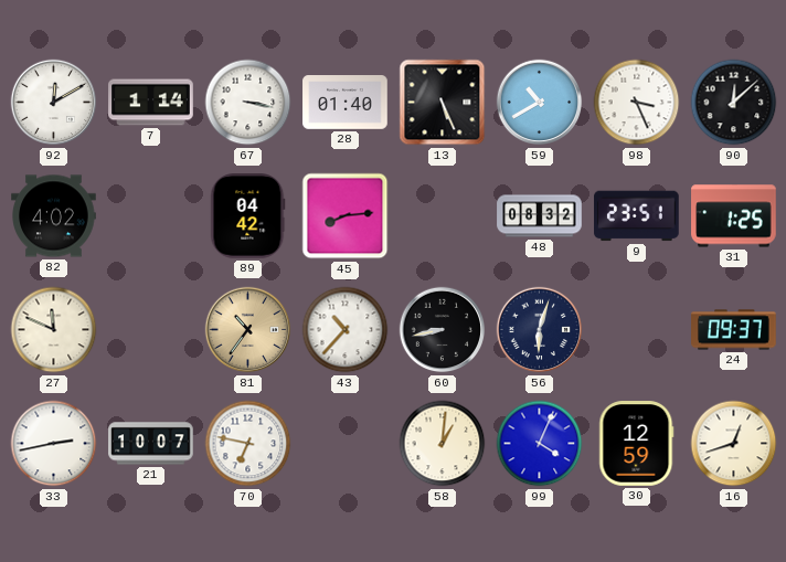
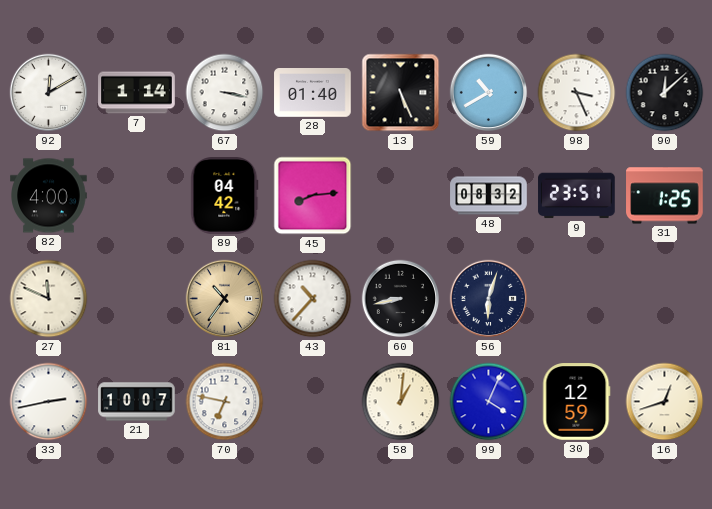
82: 4:02 -> 4:00 (49, 196)
24: 09:37 -> none (734, 330)
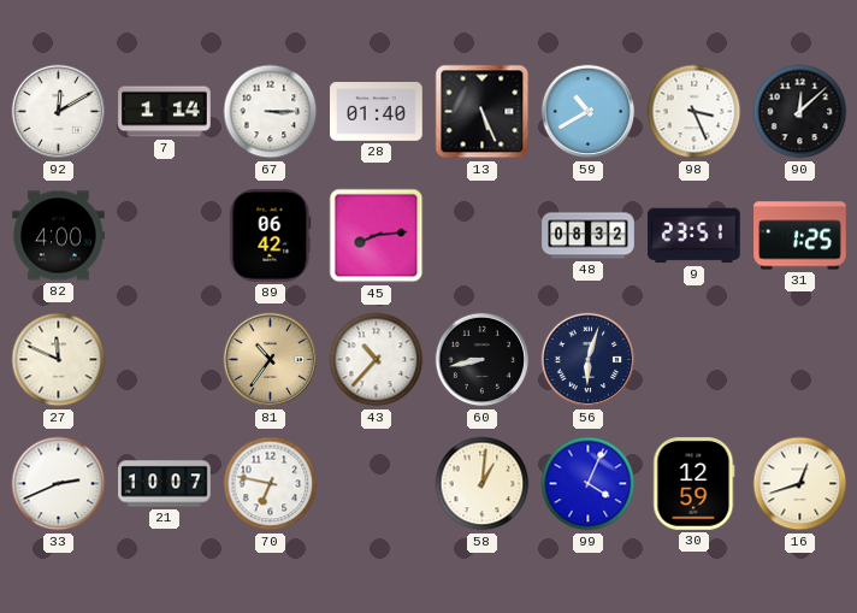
67: 3:17 -> 3:15 (271, 112)
89: 04:42 -> 06:42 (271, 236)
33: 2:43 -> 2:41 (59, 484)
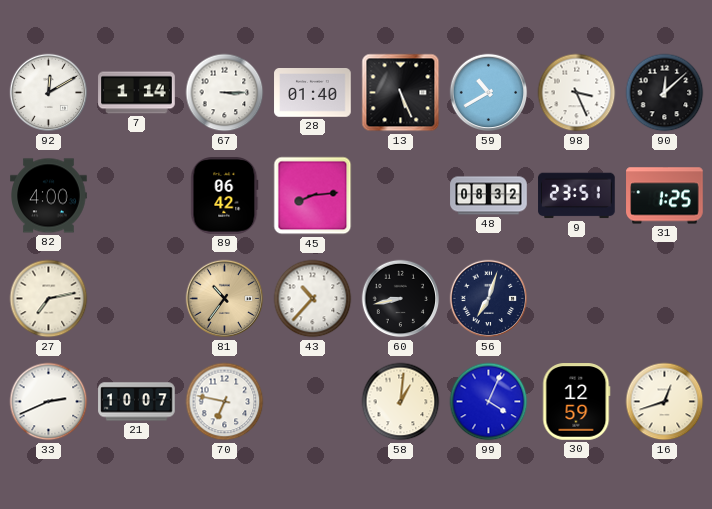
27: 11:49 -> 7:13 (49, 299)
56: 6:03 -> 7:03 (489, 299)
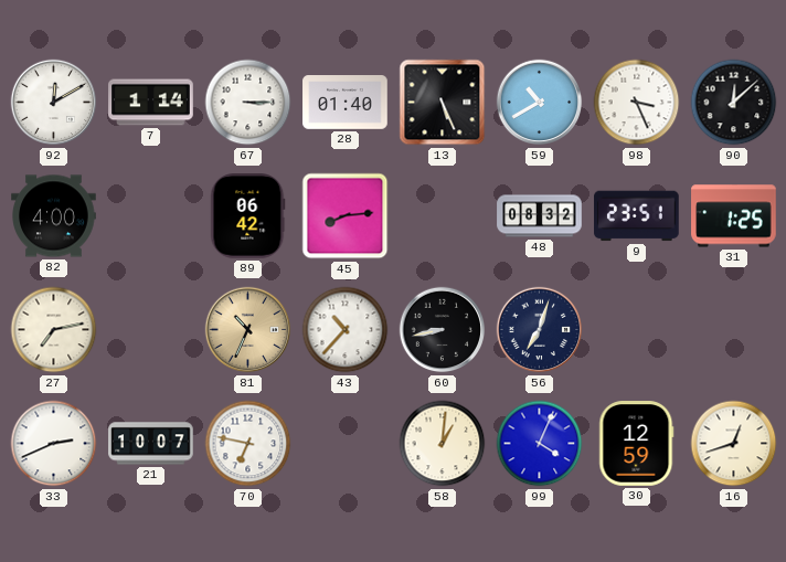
81: 10:36 -> 10:34 (248, 330)
